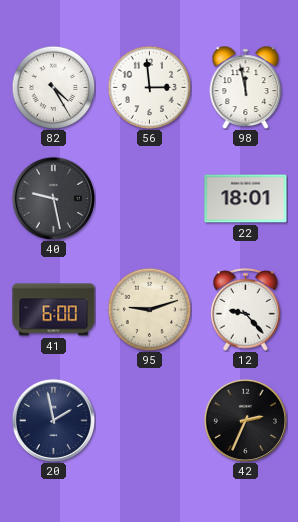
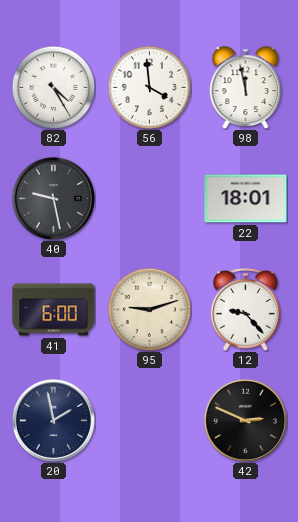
56: 2:59 -> 3:59 (149, 87)
42: 2:34 -> 2:49 (245, 420)
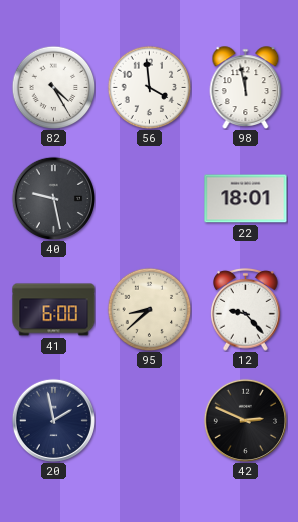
95: 9:12 -> 8:38 (149, 309)
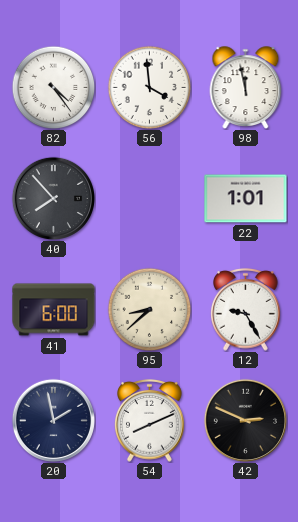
82: 4:25 -> 4:24 (53, 87)
40: 9:28 -> 7:53 (53, 198)
22: 18:01 -> 1:01 (246, 199)
12: 9:23 -> 9:25 (246, 310)
54: none -> 8:11 (150, 421)
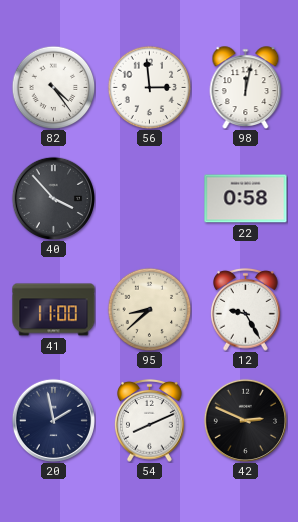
56: 3:59 -> 2:59 (149, 87)
98: 11:58 -> 12:02 (246, 88)
40: 7:53 -> 3:53 (53, 198)
22: 1:01 -> 0:58 (246, 199)
41: 6:00 -> 11:00 (54, 310)
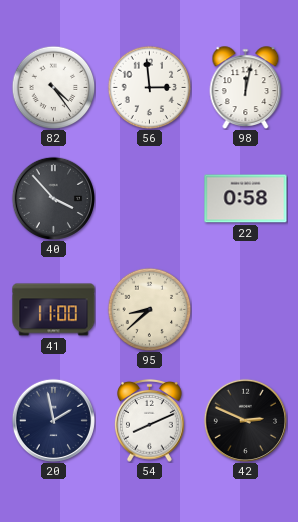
12: 9:25 -> none (246, 310)
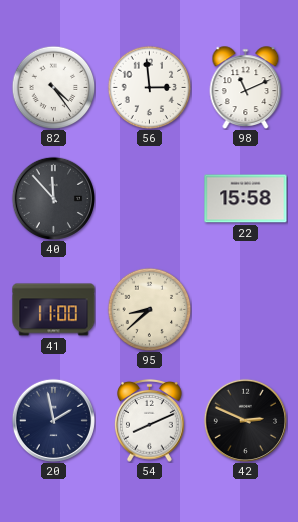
98: 12:02 -> 11:11 (246, 88)
40: 3:53 -> 11:53 (53, 198)
22: 0:58 -> 15:58 (246, 199)
